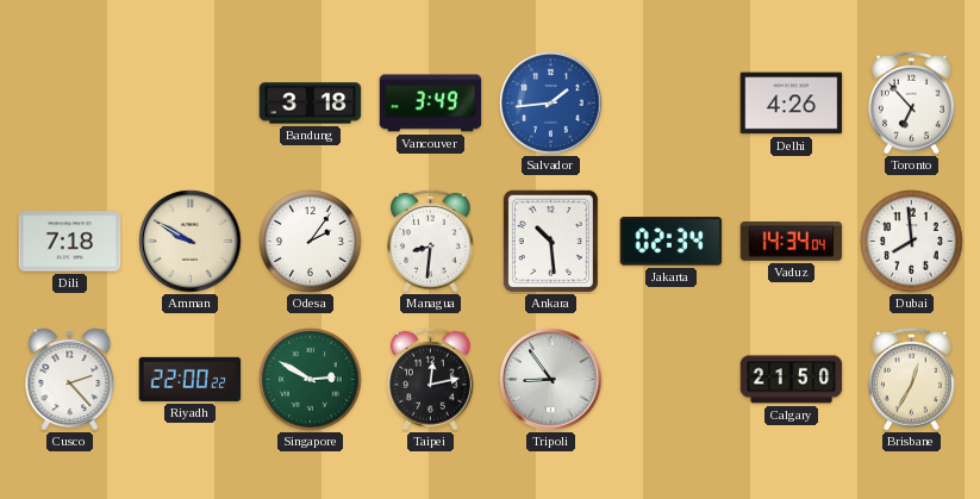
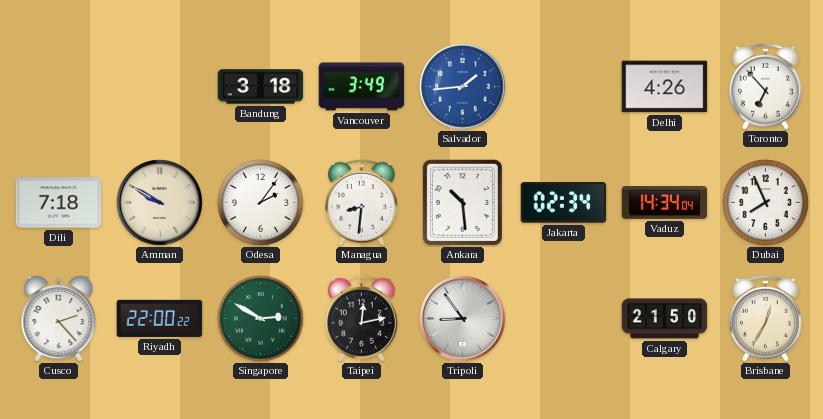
Dubai: 7:59 -> 7:56 (766, 203)
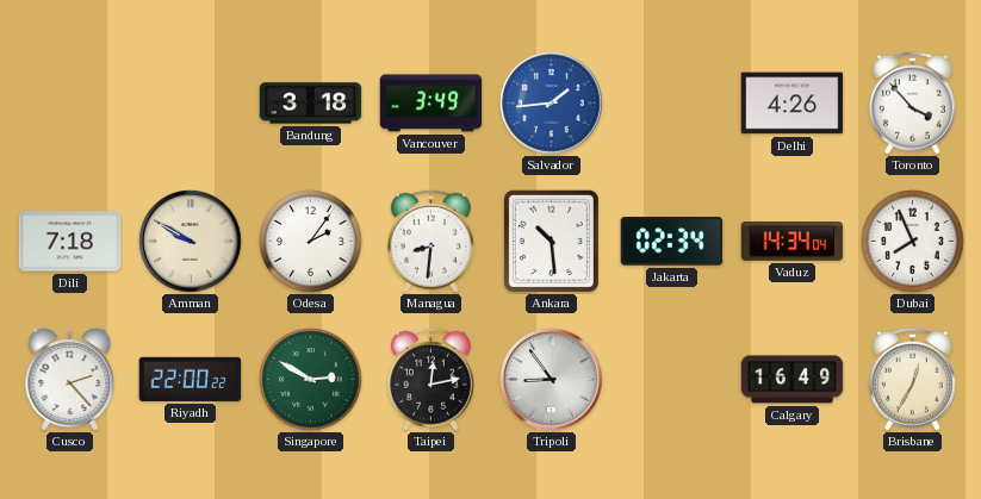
Toronto: 6:53 -> 3:53 (912, 102)
Calgary: 21:50 -> 16:49 (793, 380)
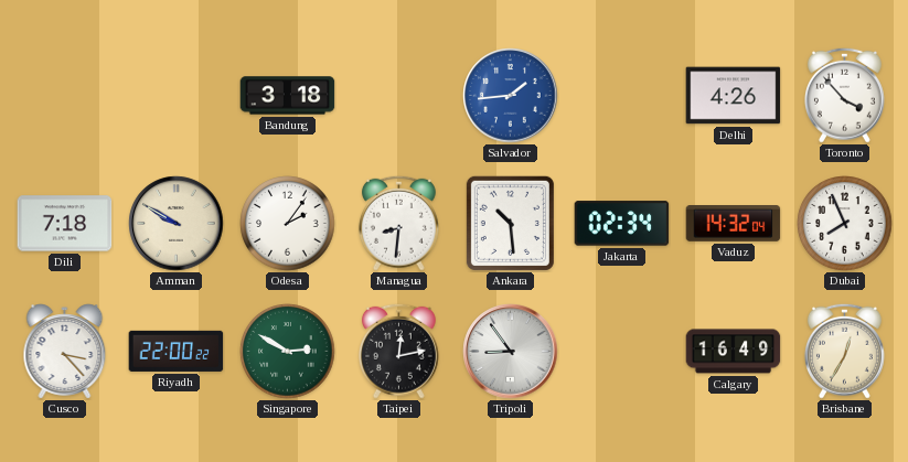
Vancouver: 3:49 -> none (431, 104)
Vaduz: 14:34 -> 14:32 (734, 224)
Cusco: 2:23 -> 3:23 (65, 352)
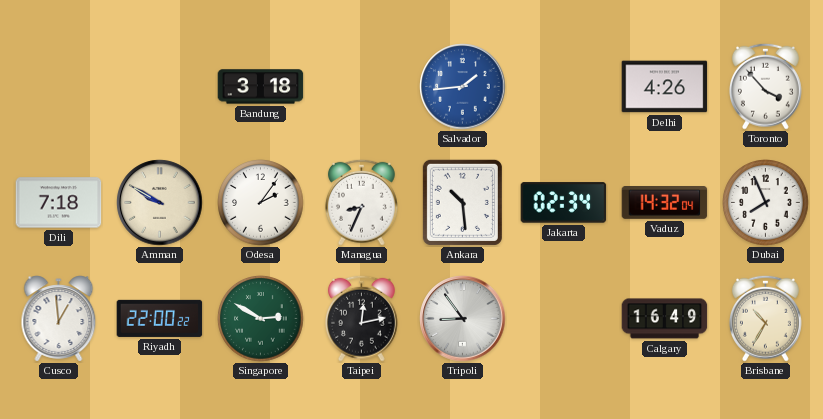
Managua: 8:31 -> 8:34 (361, 202)
Cusco: 3:23 -> 12:59 (59, 319)
Brisbane: 12:35 -> 10:35 (765, 318)
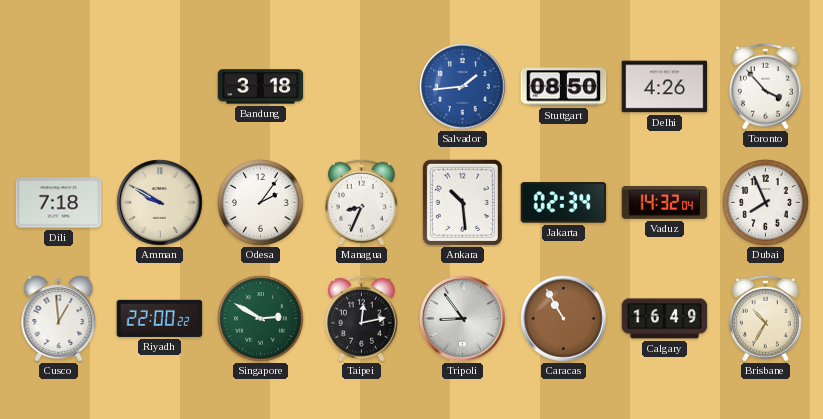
Stuttgart: none -> 08:50 (564, 87)
Caracas: none -> 10:55 (564, 319)
